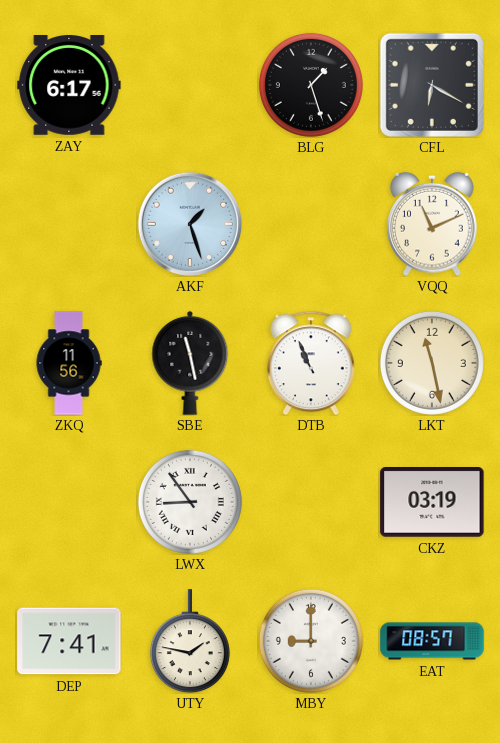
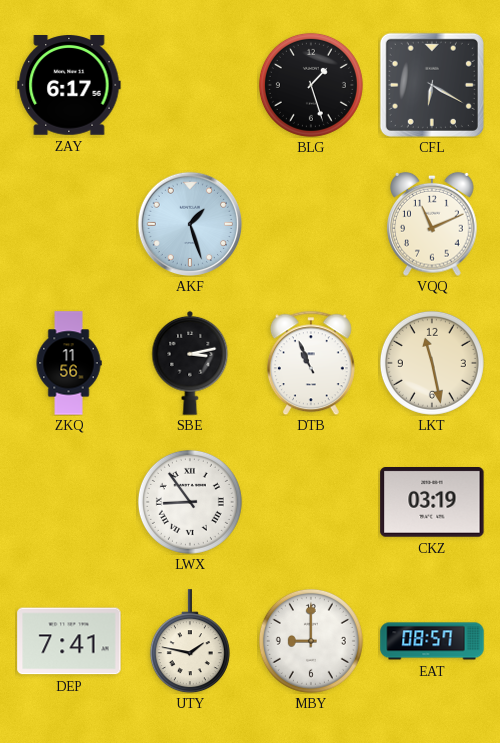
SBE: 11:28 -> 3:13 (190, 363)
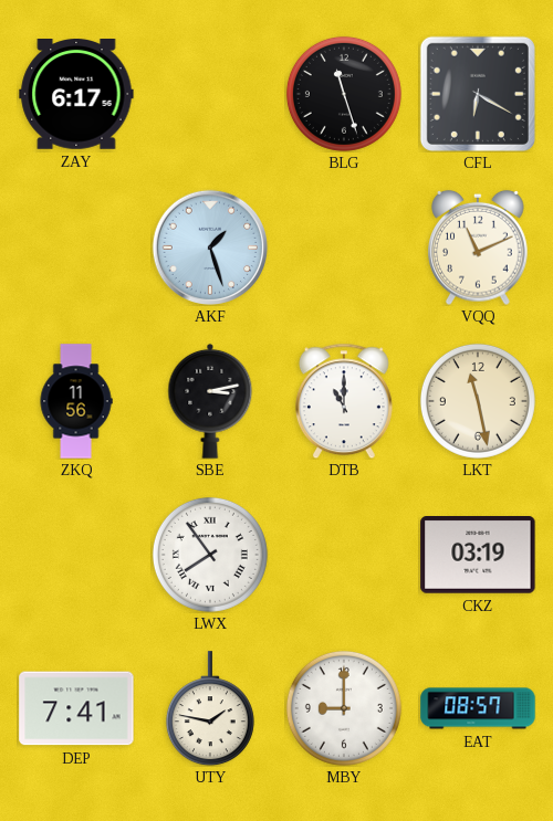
BLG: 1:27 -> 11:27 (344, 94)
DTB: 10:56 -> 11:00 (344, 401)
LWX: 8:54 -> 7:54 (210, 555)
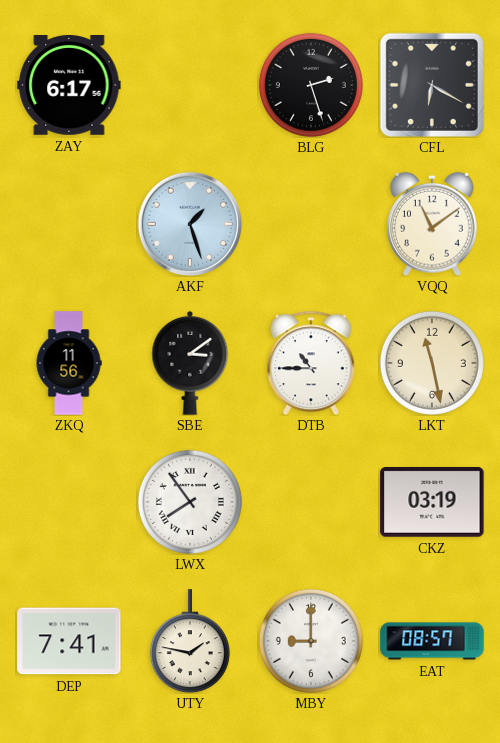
BLG: 11:27 -> 2:27 (311, 85)
VQQ: 11:11 -> 11:09 (432, 224)
SBE: 3:13 -> 3:09 (190, 363)
DTB: 11:00 -> 10:45 (311, 363)
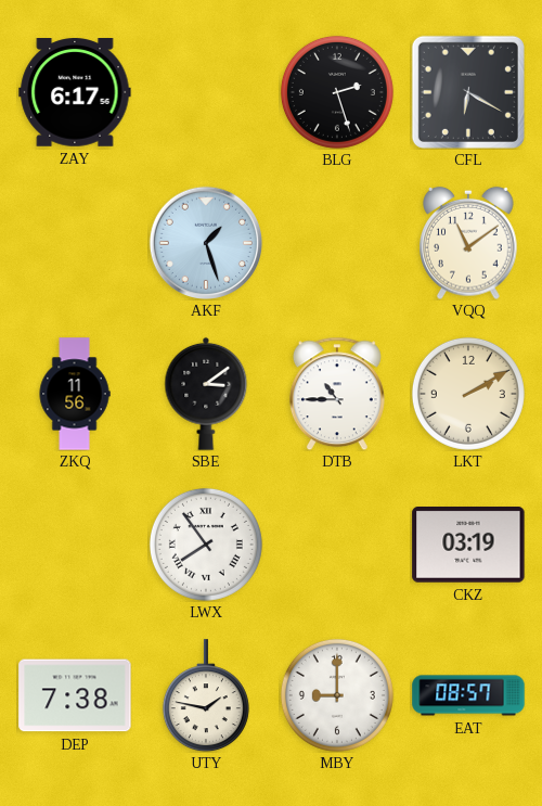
LKT: 11:28 -> 2:10 (468, 394)
DEP: 7:41 -> 7:38 (75, 695)
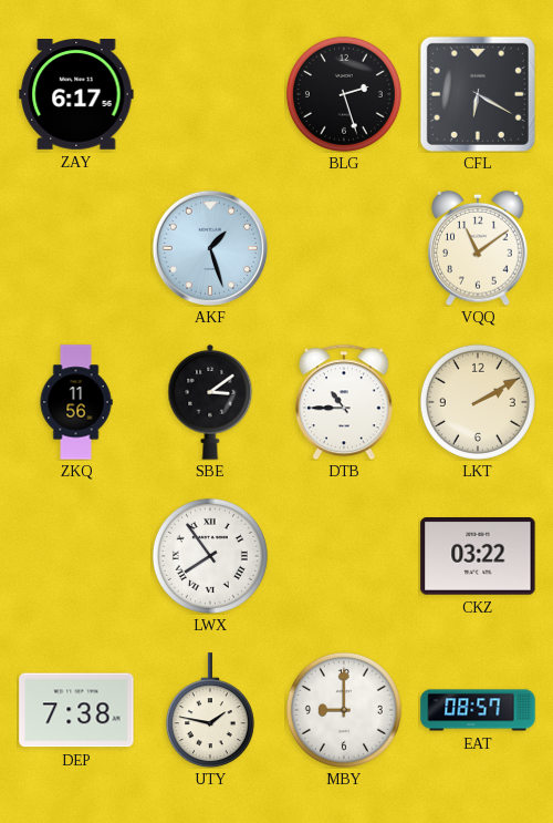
CKZ: 03:19 -> 03:22 (478, 557)
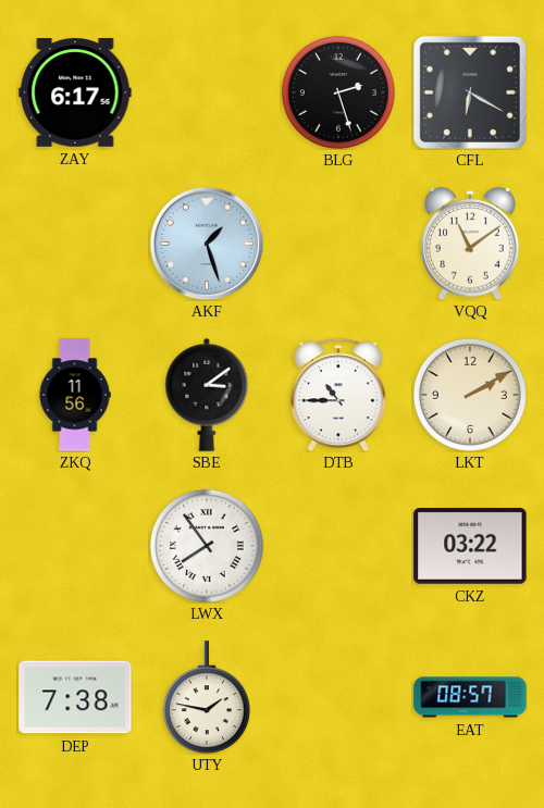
MBY: 9:00 -> none (344, 710)
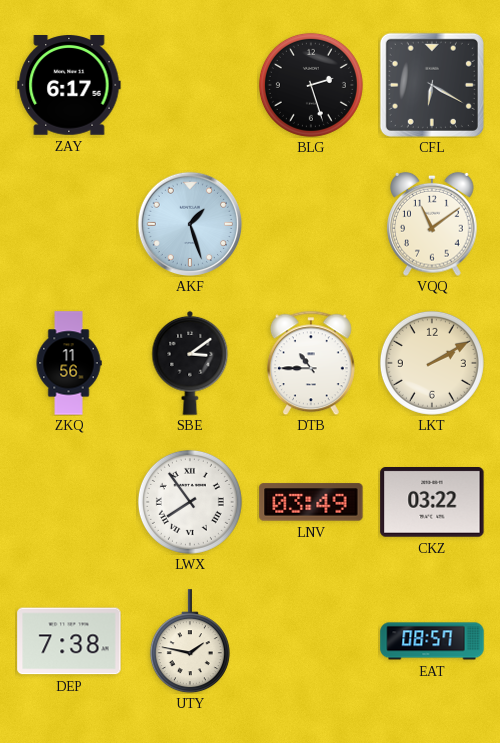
LNV: none -> 03:49 (311, 502)
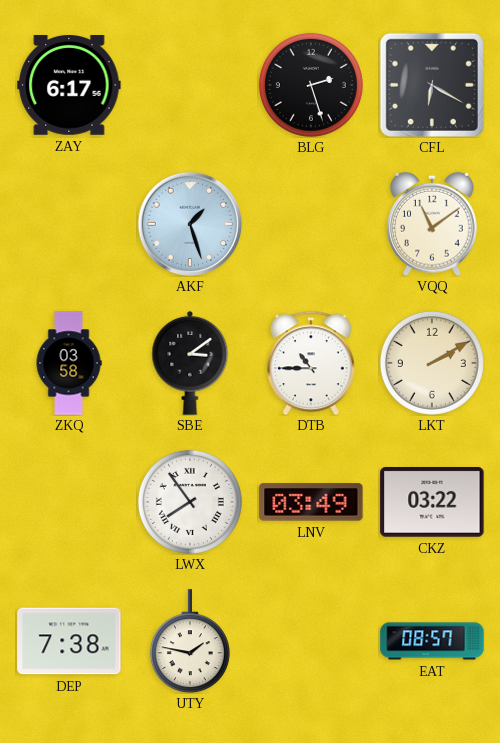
ZKQ: 11:56 -> 03:58 (69, 363)
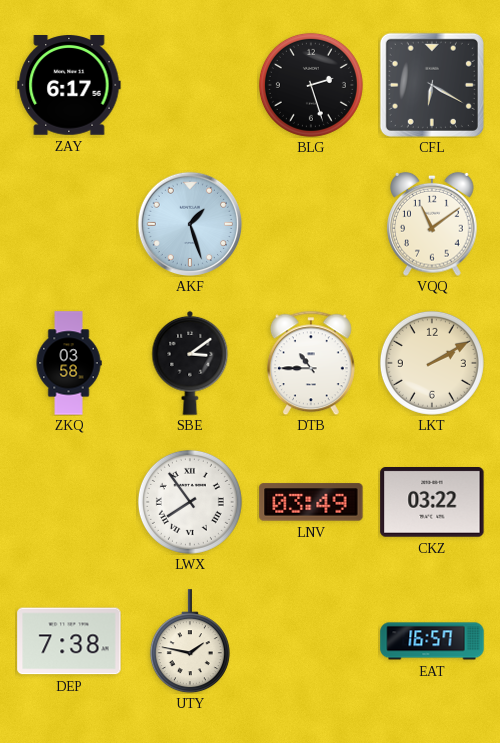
EAT: 08:57 -> 16:57 (432, 641)
